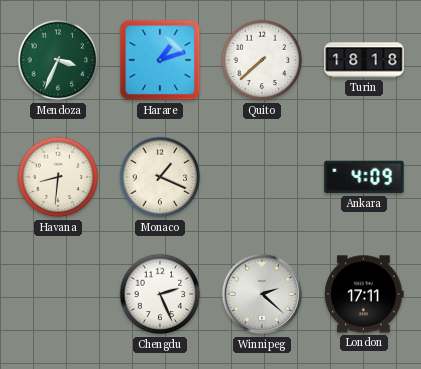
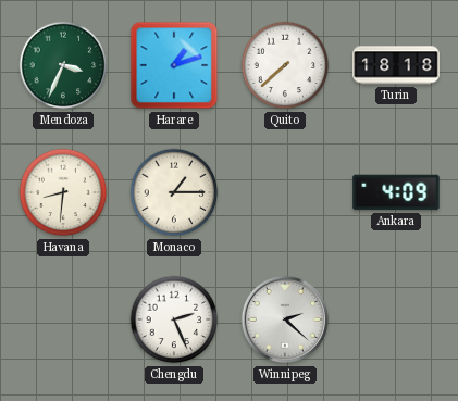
Monaco: 1:19 -> 1:15 (174, 192)
London: 17:11 -> none (364, 294)
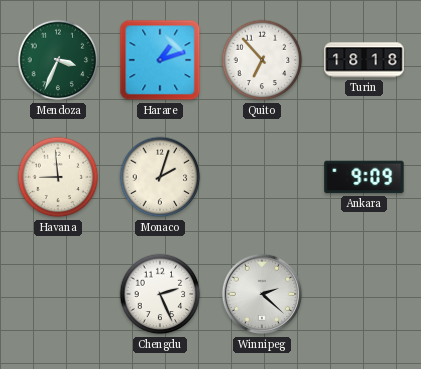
Quito: 7:38 -> 6:53 (262, 60)
Havana: 8:31 -> 8:59 (58, 177)
Monaco: 1:15 -> 2:03 (160, 177)
Ankara: 4:09 -> 9:09 (364, 177)
